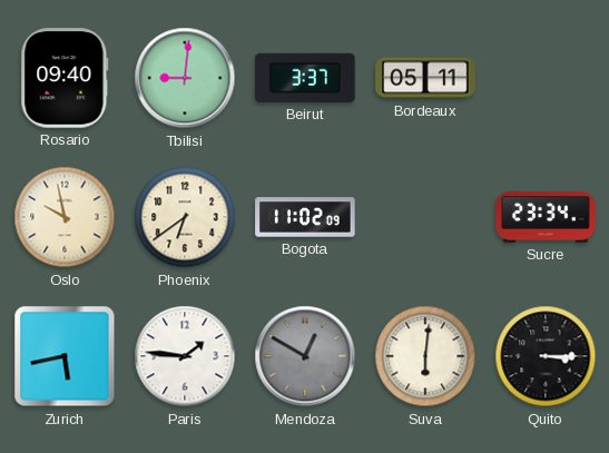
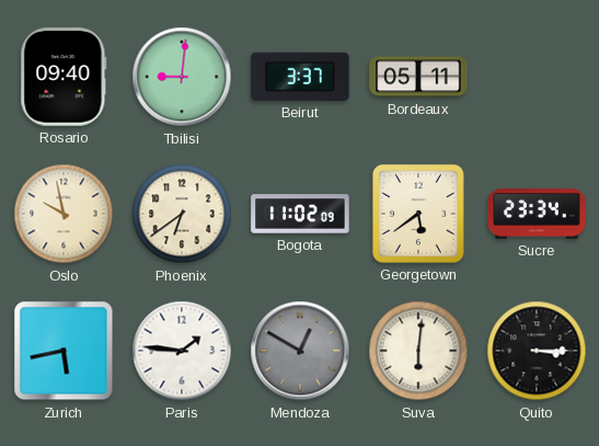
Georgetown: none -> 5:39 (418, 214)
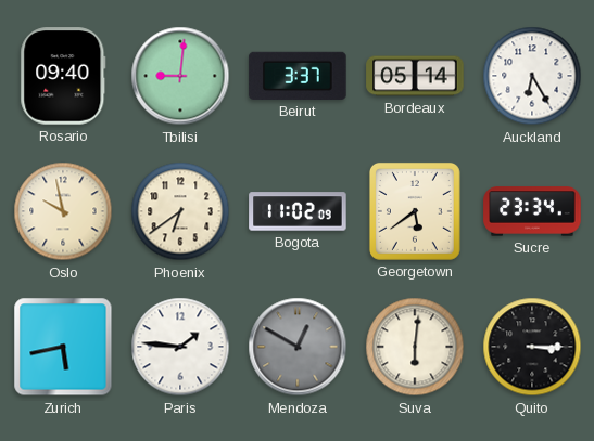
Bordeaux: 05:11 -> 05:14 (415, 76)
Auckland: none -> 6:25 (532, 76)
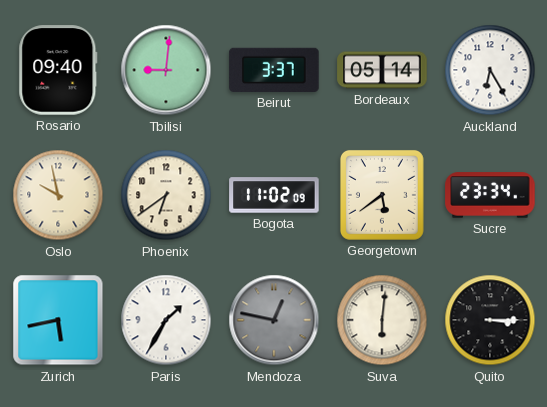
Paris: 1:46 -> 1:35 (166, 320)
Mendoza: 12:50 -> 12:47 (274, 320)
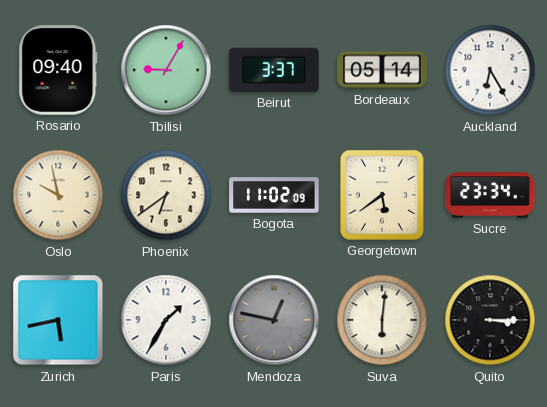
Tbilisi: 9:01 -> 9:05 (166, 70)
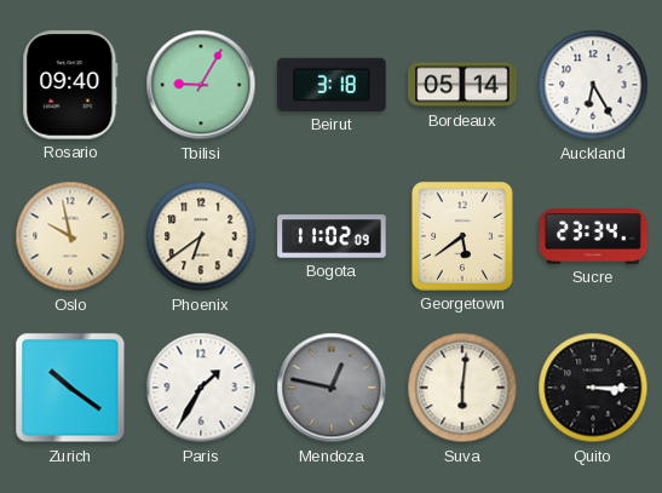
Beirut: 3:37 -> 3:18 (332, 85)
Zurich: 5:43 -> 10:21 (70, 388)
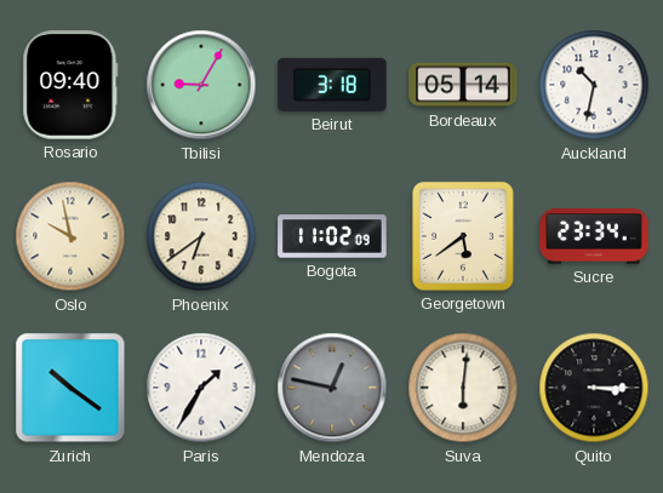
Auckland: 6:25 -> 10:32 (594, 85)
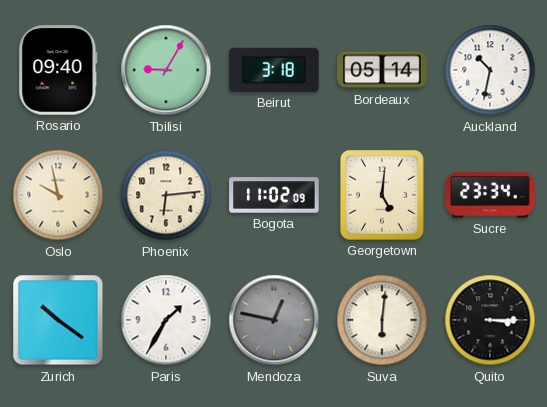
Phoenix: 6:39 -> 6:14 (166, 195)
Georgetown: 5:39 -> 5:01 (382, 195)
